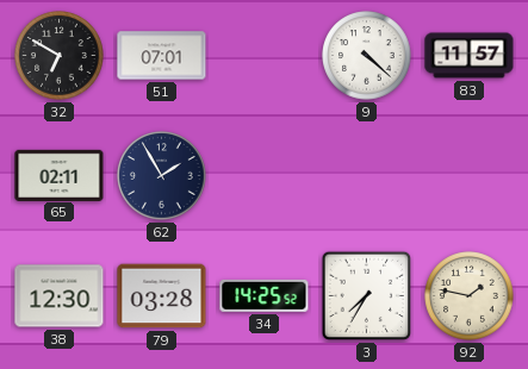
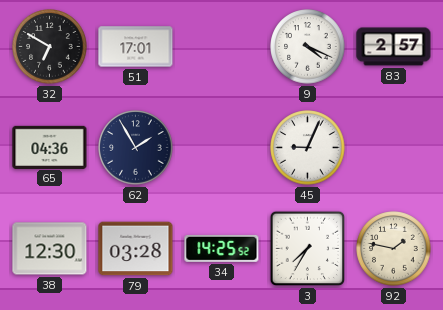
51: 07:01 -> 17:01 (136, 47)
9: 4:22 -> 4:19 (308, 47)
83: 11:57 -> 2:57 (394, 47)
65: 02:11 -> 04:36 (50, 147)
45: none -> 9:04 (308, 148)
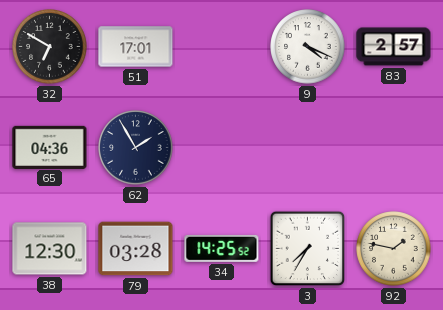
45: 9:04 -> none (308, 148)
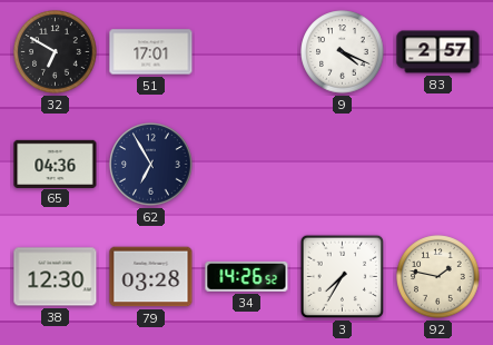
62: 1:55 -> 6:55 (151, 165)
34: 14:25 -> 14:26 (247, 276)
